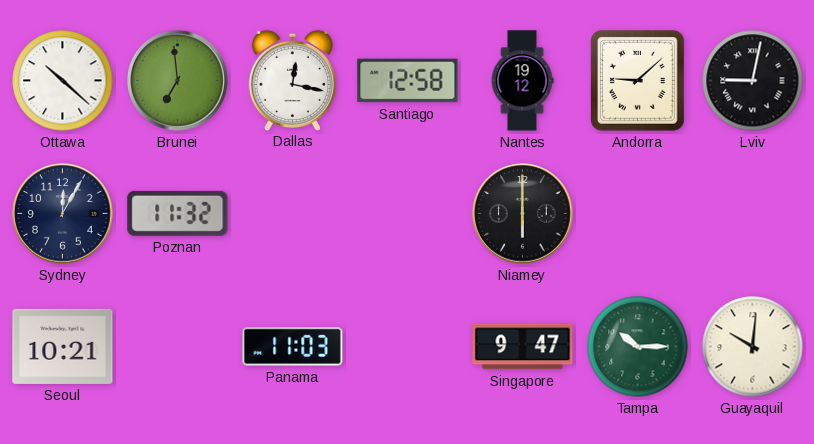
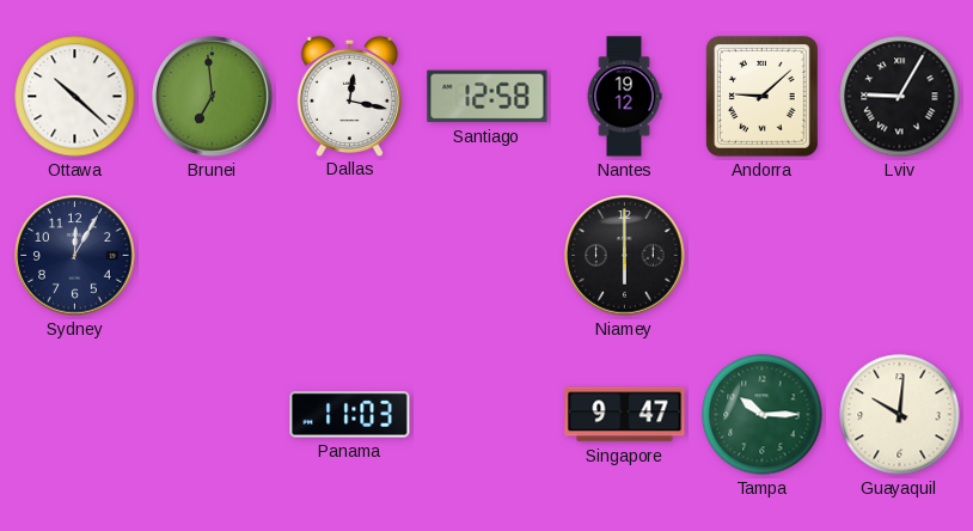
Lviv: 9:02 -> 9:05 (900, 97)
Poznan: 11:32 -> none (178, 213)
Seoul: 10:21 -> none (63, 346)
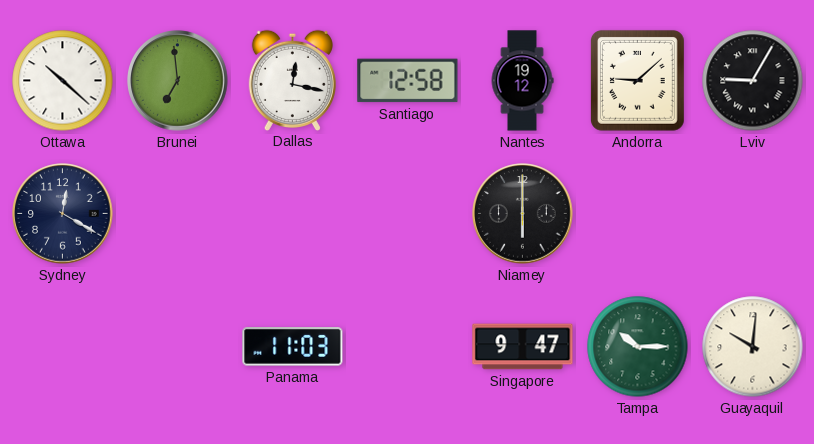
Sydney: 12:05 -> 12:20 (63, 214)
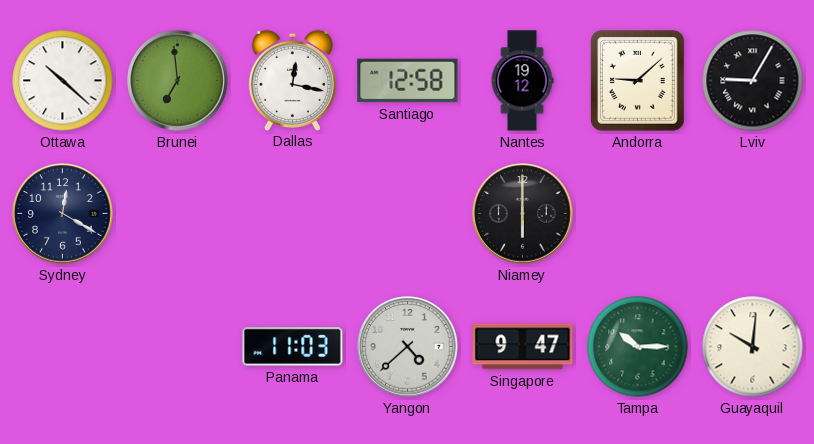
Yangon: none -> 4:38 (408, 347)
